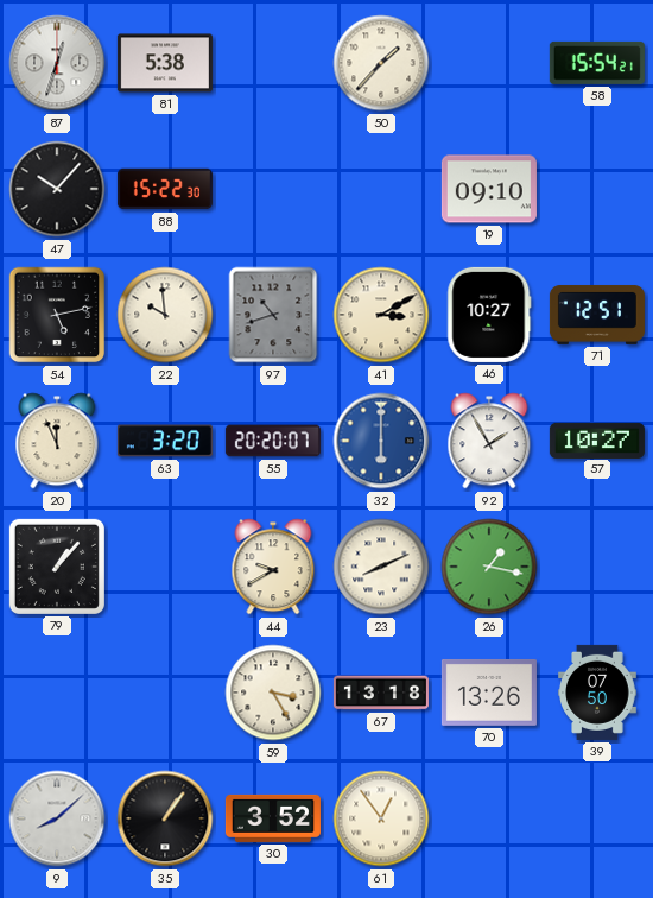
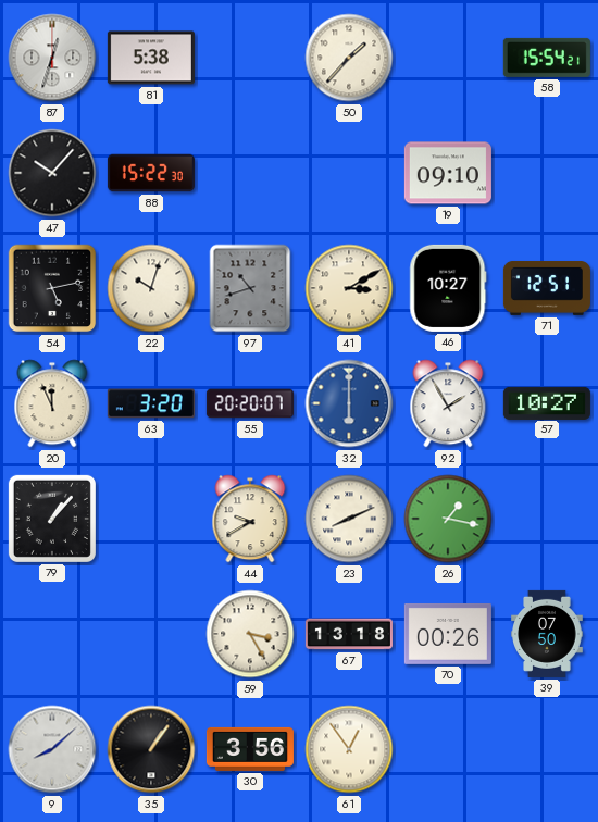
22: 9:59 -> 10:03 (151, 288)
70: 13:26 -> 00:26 (448, 634)
30: 3:52 -> 3:56 (250, 749)
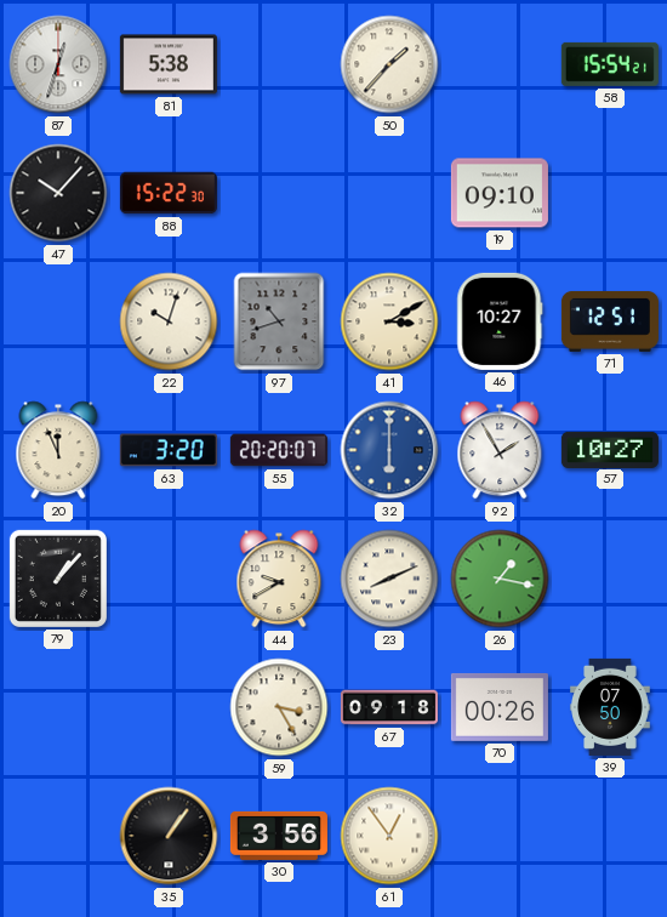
54: 5:13 -> none (52, 288)
67: 13:18 -> 09:18 (389, 707)
9: 8:08 -> none (52, 749)
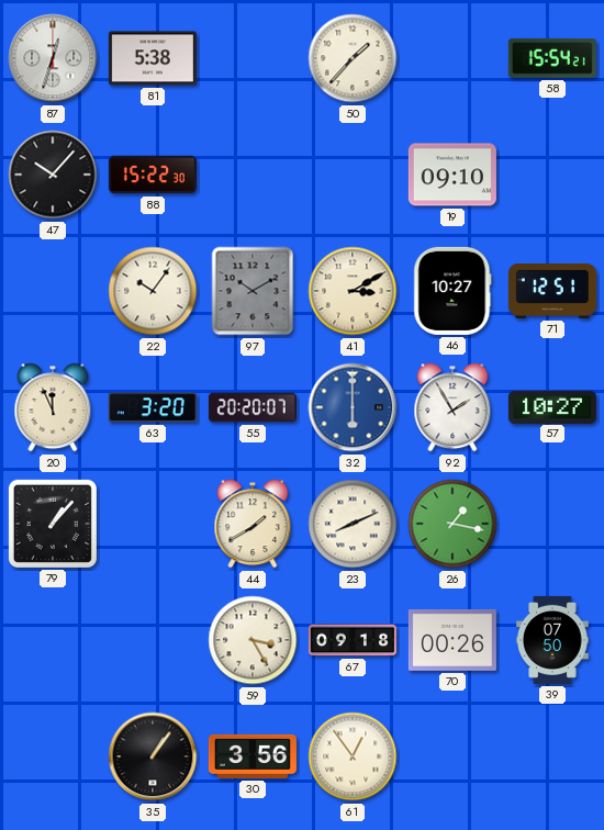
22: 10:03 -> 10:06 (153, 291)
97: 10:42 -> 10:10 (253, 291)
44: 9:40 -> 1:40 (253, 524)
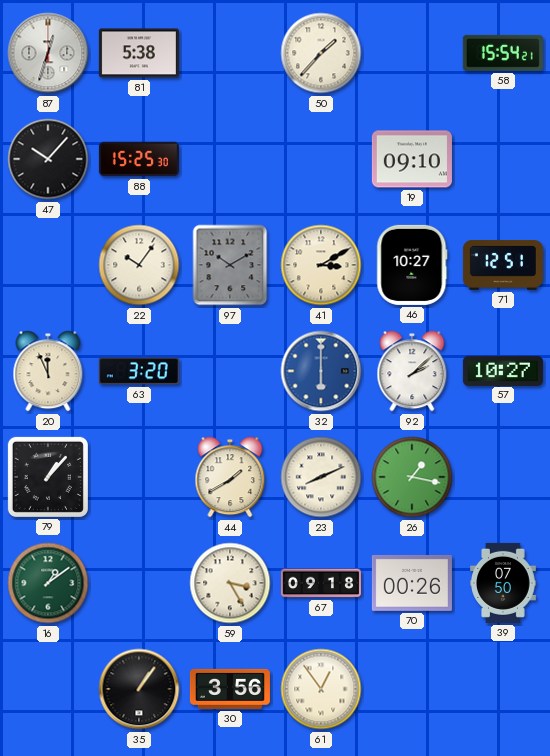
88: 15:22 -> 15:25 (139, 159)
55: 20:20 -> none (253, 407)
92: 1:55 -> 2:08 (412, 371)
16: none -> 1:09 (48, 583)
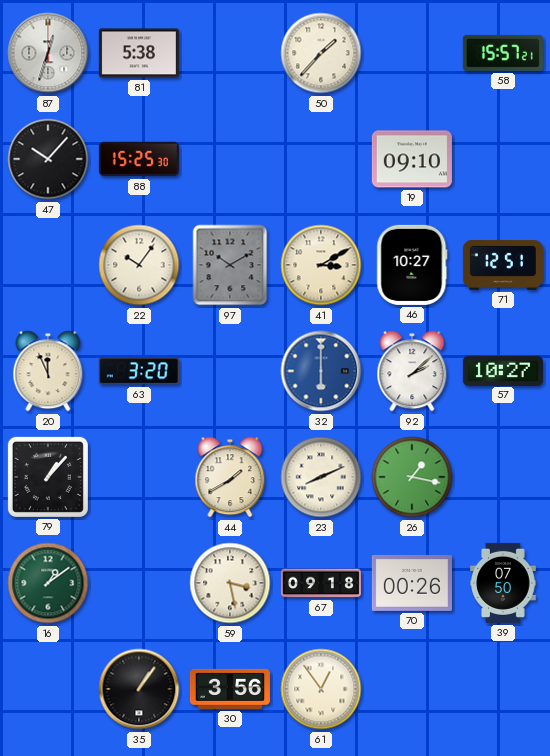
58: 15:54 -> 15:57 (503, 53)
59: 3:25 -> 3:28 (230, 583)
